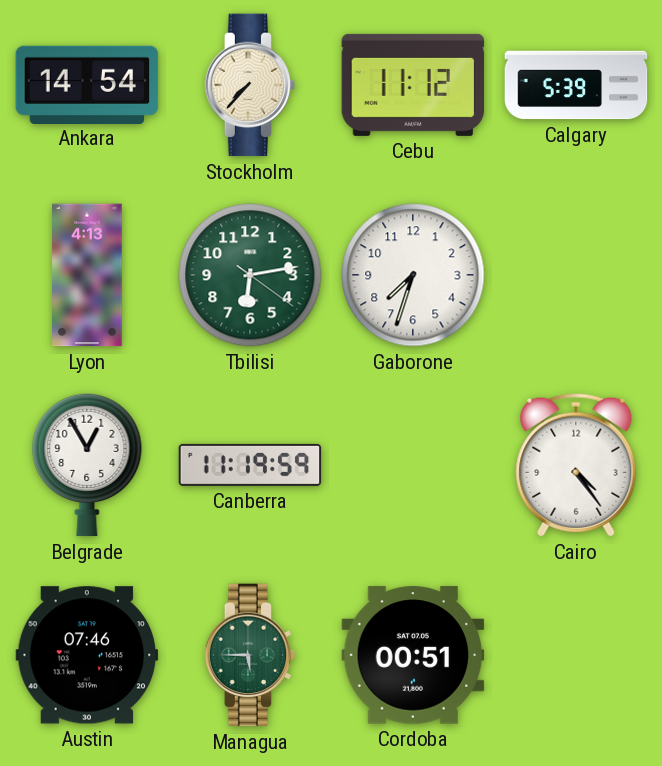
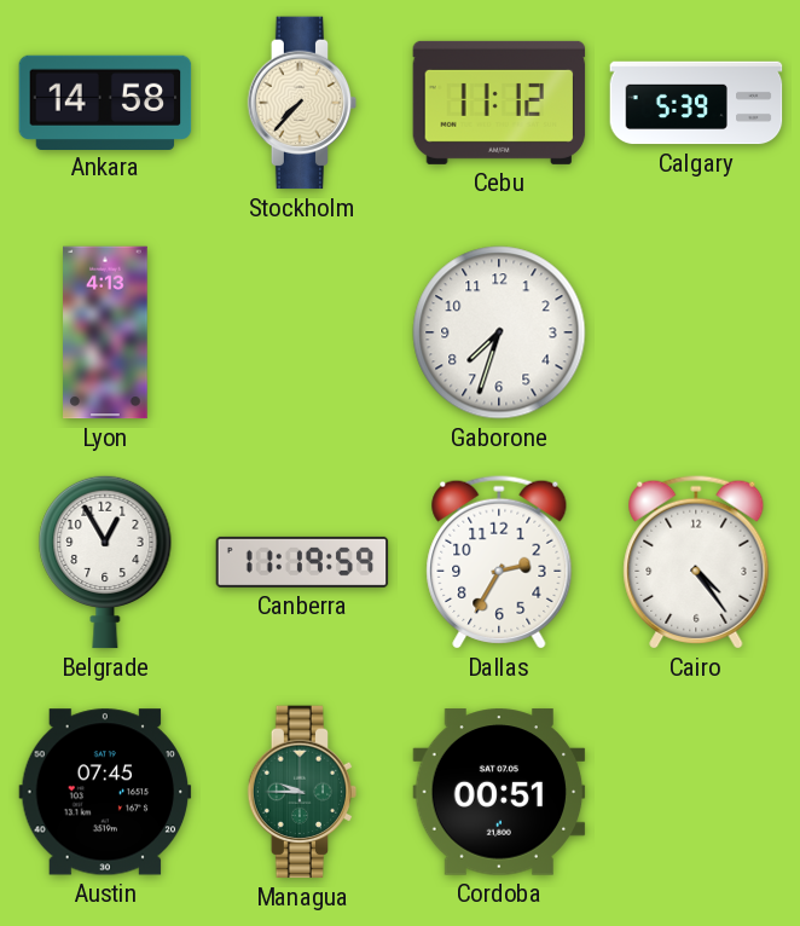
Ankara: 14:54 -> 14:58 (105, 102)
Tbilisi: 6:13 -> none (250, 275)
Dallas: none -> 2:35 (499, 562)
Austin: 07:46 -> 07:45 (105, 792)
Managua: 5:45 -> 9:45 (302, 792)
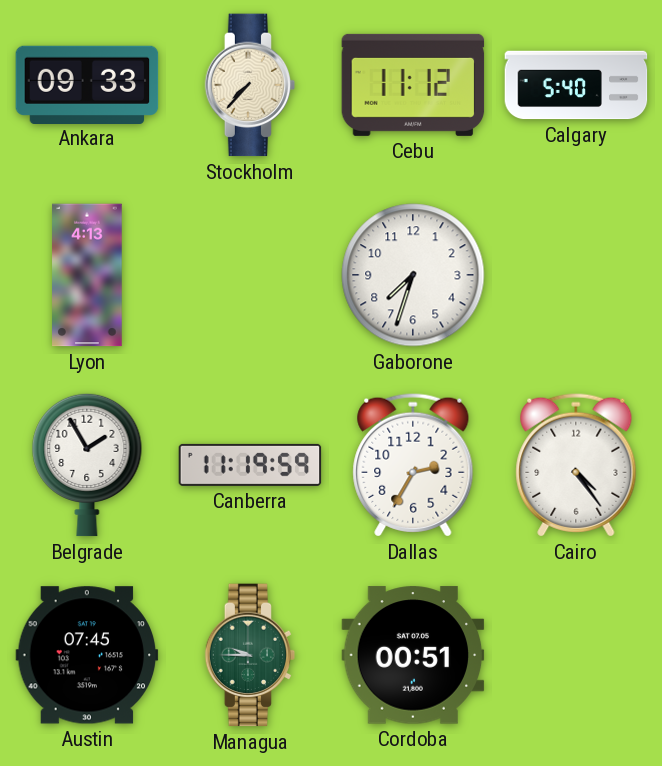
Ankara: 14:58 -> 09:33 (87, 84)
Calgary: 5:39 -> 5:40 (576, 85)
Belgrade: 12:55 -> 1:55 (87, 465)
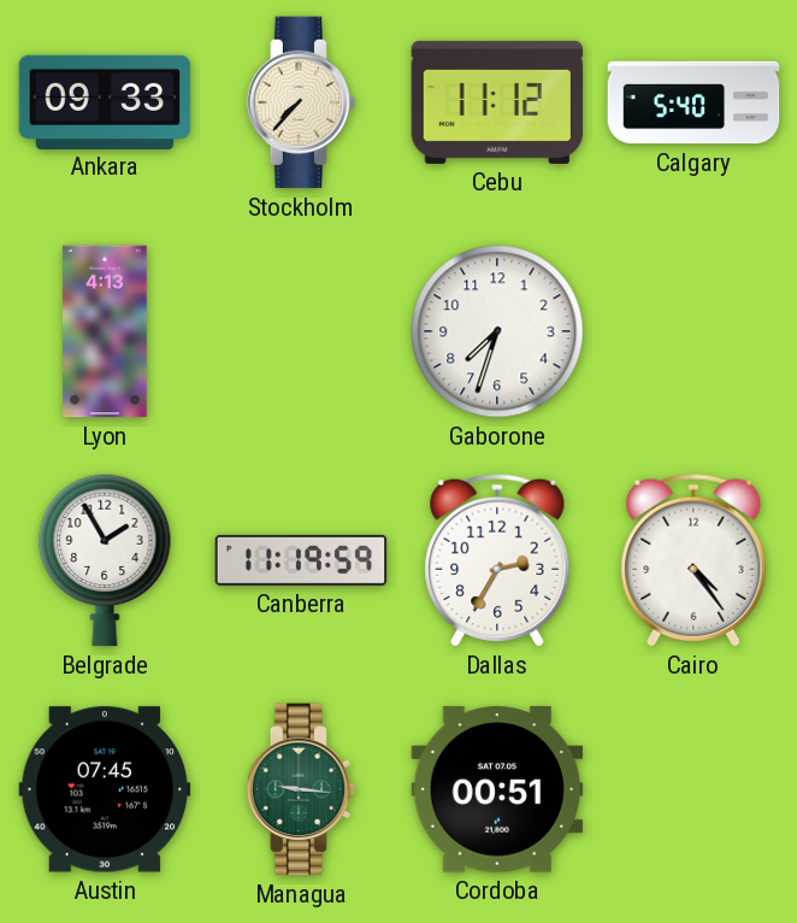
Managua: 9:45 -> 9:16 (301, 789)
